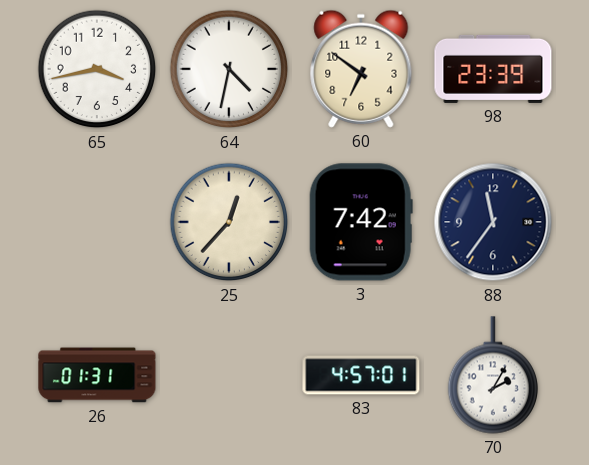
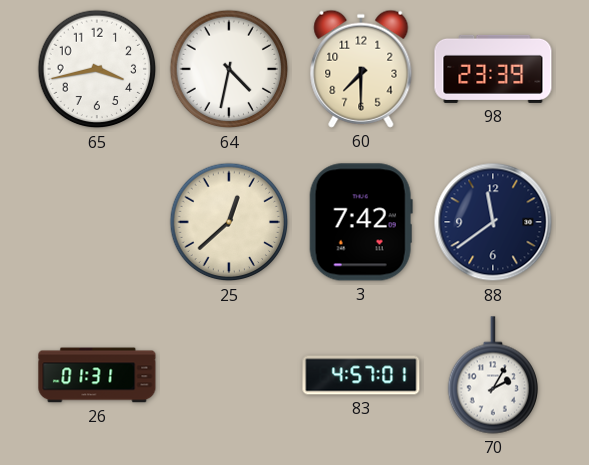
60: 6:51 -> 7:30 (361, 69)
25: 12:37 -> 12:38 (229, 222)
88: 11:36 -> 11:39 (493, 222)
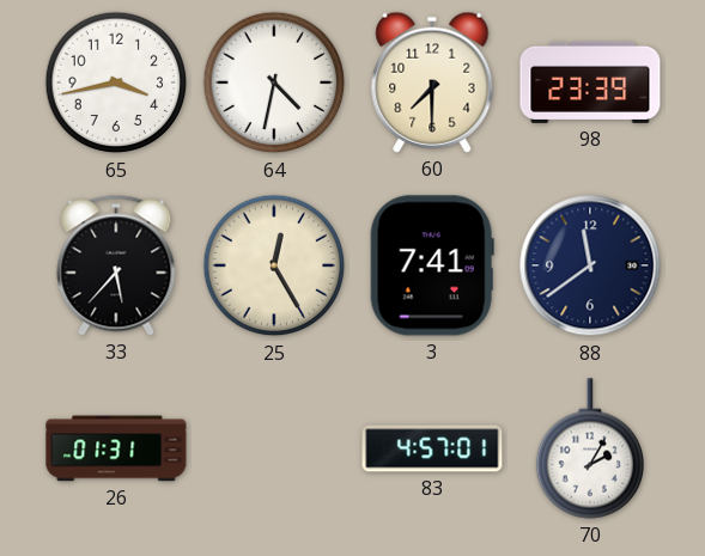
33: none -> 5:37 (116, 265)
25: 12:38 -> 12:25 (274, 265)
3: 7:42 -> 7:41 (432, 265)
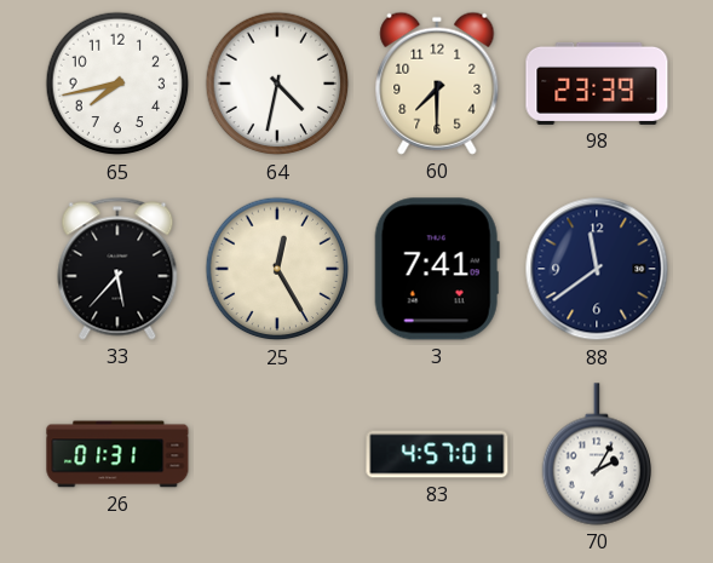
65: 3:43 -> 7:43 (117, 84)
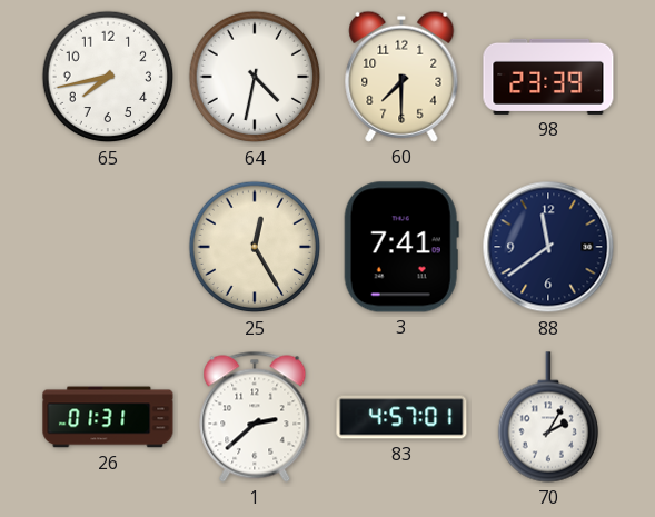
33: 5:37 -> none (117, 269)
1: none -> 2:38 (255, 417)
